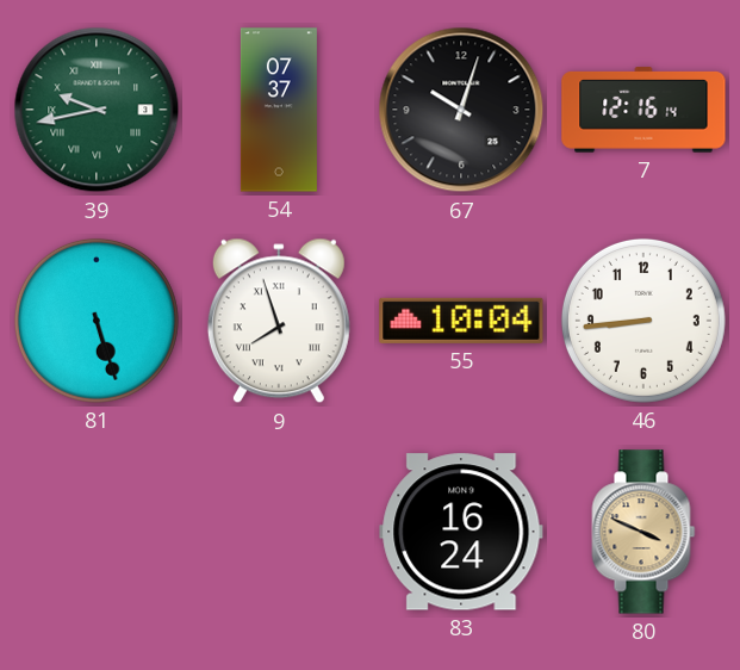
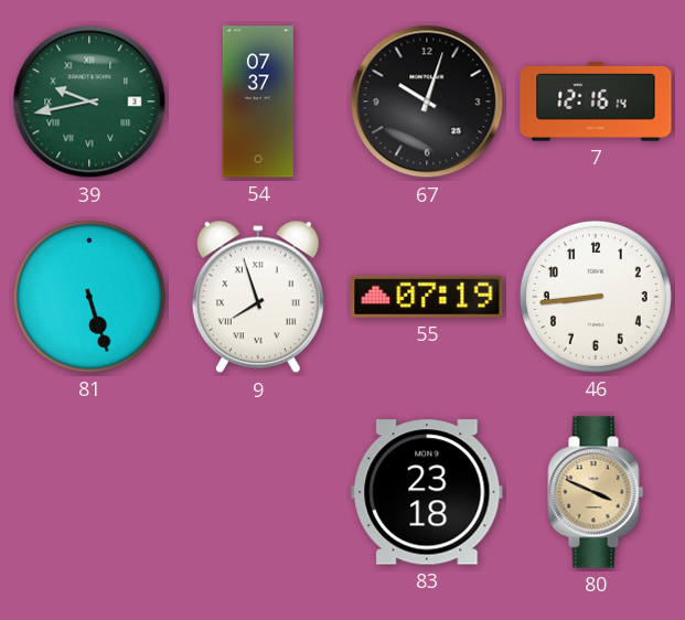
55: 10:04 -> 07:19 (427, 297)
83: 16:24 -> 23:18 (427, 492)
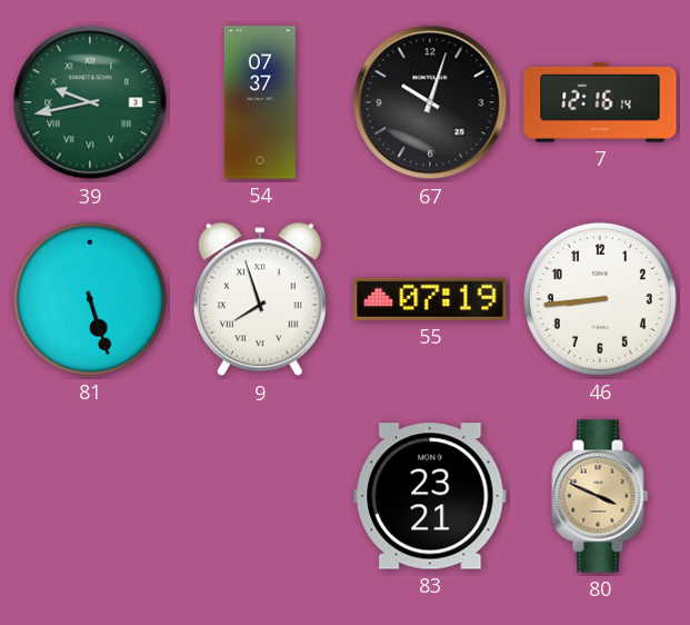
83: 23:18 -> 23:21 (430, 496)
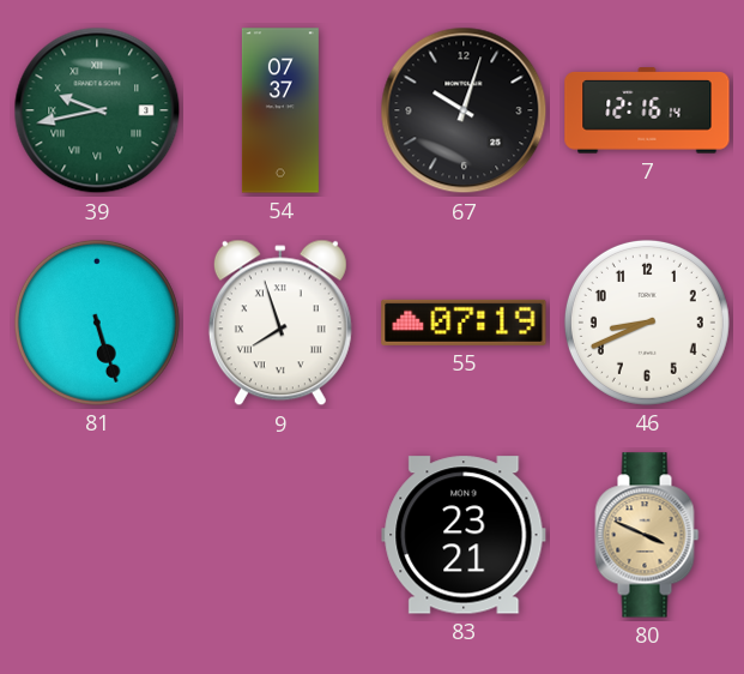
46: 8:44 -> 8:41 (647, 323)
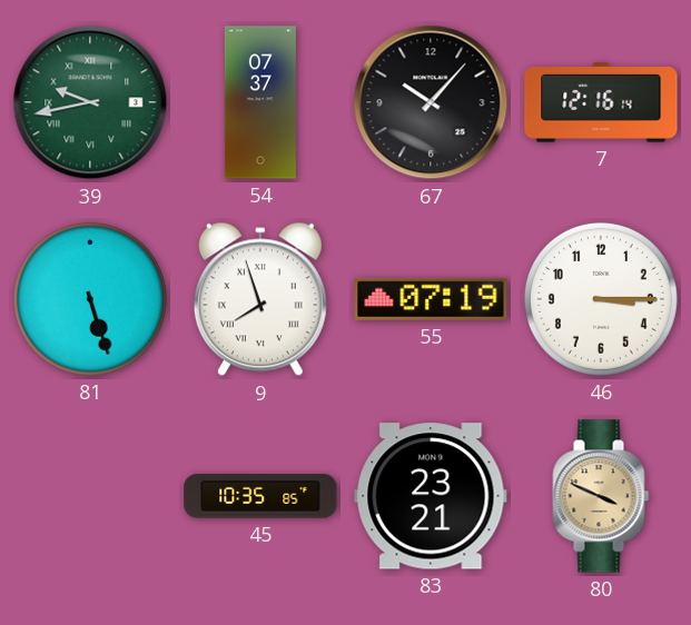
67: 10:03 -> 10:07 (431, 102)
46: 8:41 -> 3:15 (601, 299)
45: none -> 10:35 (260, 496)
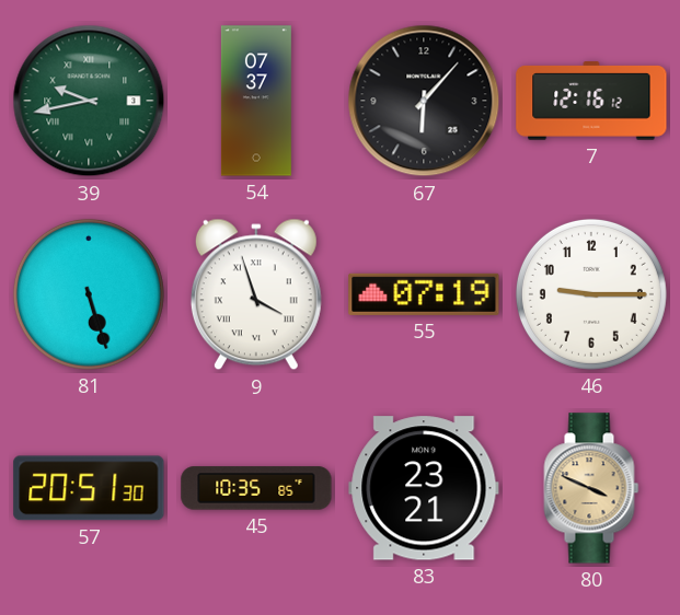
67: 10:07 -> 6:07 (424, 101)
7: 12:16:14 -> 12:16:12 (591, 101)
9: 7:57 -> 3:57 (256, 294)
46: 3:15 -> 9:15 (591, 294)
57: none -> 20:51 (89, 488)
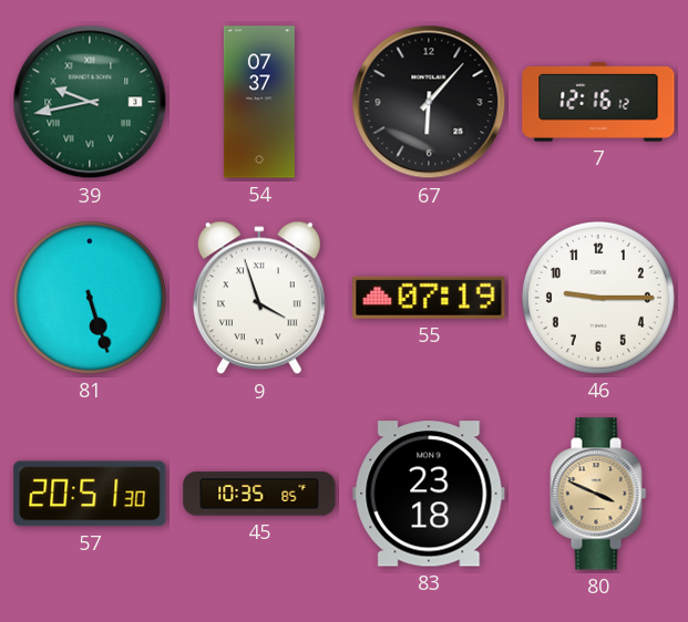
83: 23:21 -> 23:18 (429, 494)
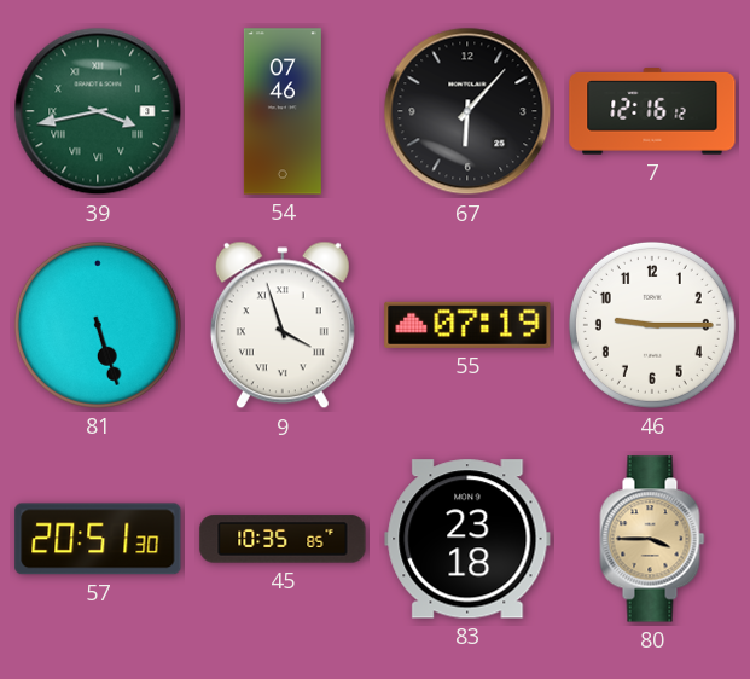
39: 9:43 -> 3:43 (98, 111)
54: 07:37 -> 07:46 (283, 111)
80: 3:49 -> 3:45 (652, 539)
